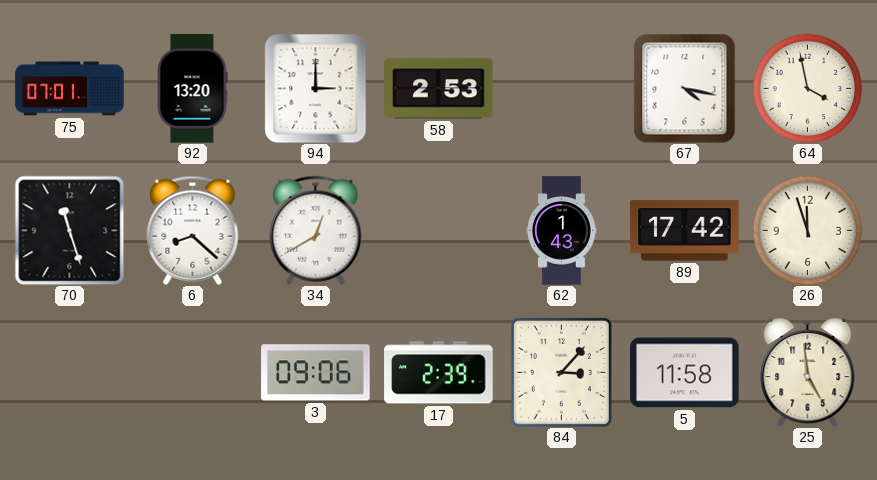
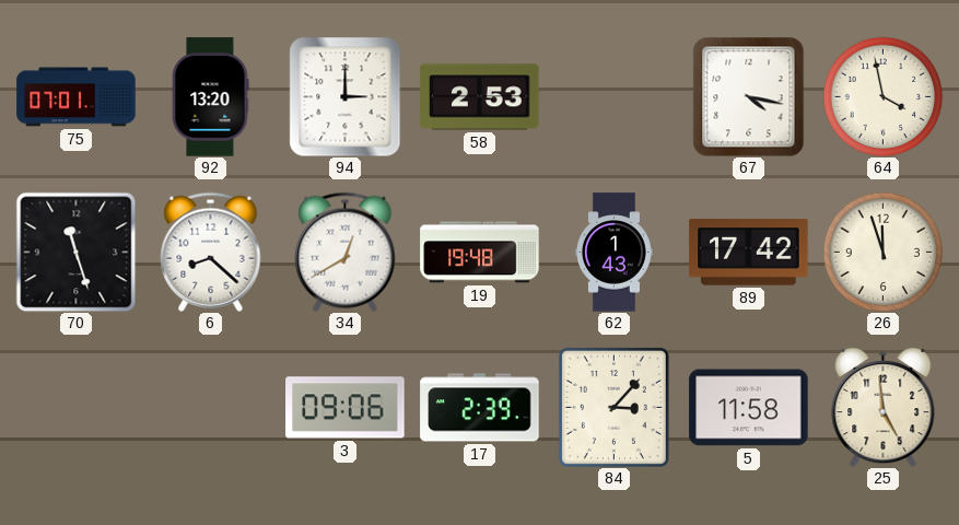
19: none -> 19:48 (480, 253)
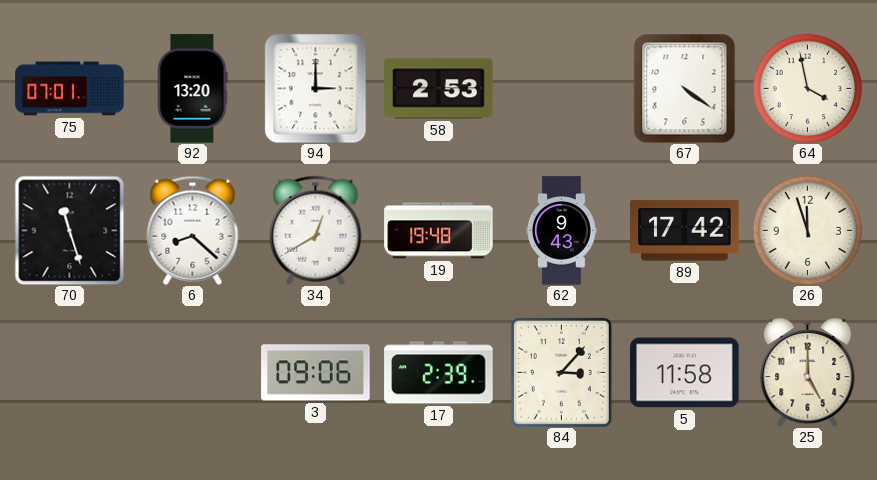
67: 4:17 -> 4:21 (685, 88)
62: 1:43 -> 9:43 (562, 231)
25: 4:59 -> 5:00 (808, 373)
